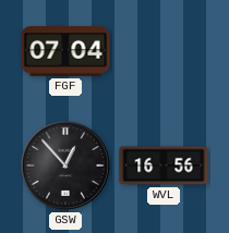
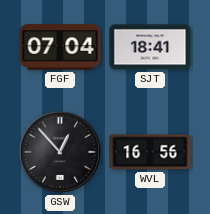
SJT: none -> 18:41 (150, 47)
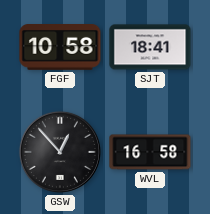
FGF: 07:04 -> 10:58 (60, 48)
WVL: 16:56 -> 16:58 (150, 152)
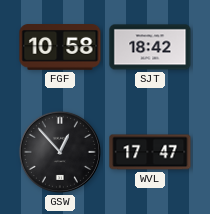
SJT: 18:41 -> 18:42 (150, 47)
WVL: 16:58 -> 17:47 (150, 152)
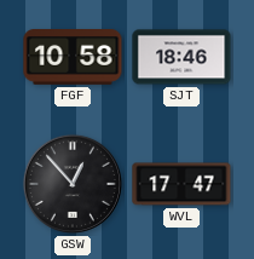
SJT: 18:42 -> 18:46 (181, 57)
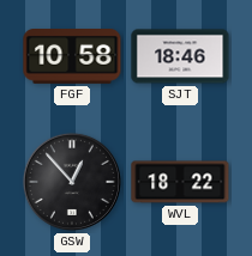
WVL: 17:47 -> 18:22 (180, 182)
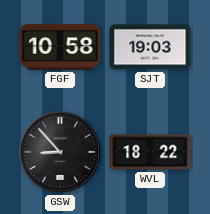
SJT: 18:46 -> 19:03 (150, 47)
GSW: 12:53 -> 8:53 (60, 152)
